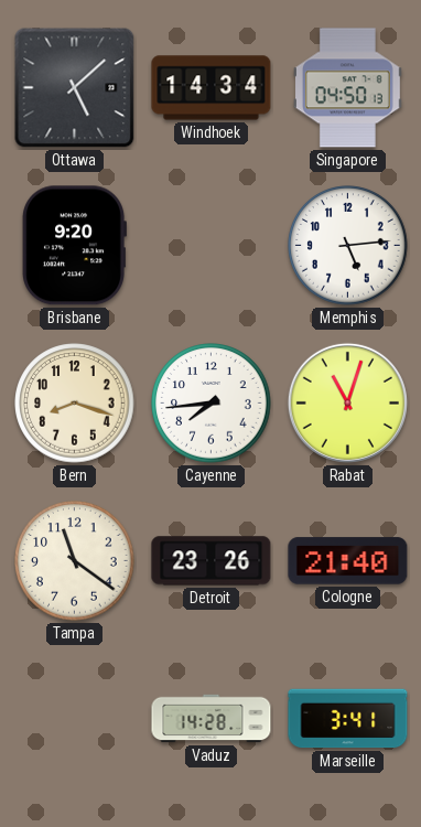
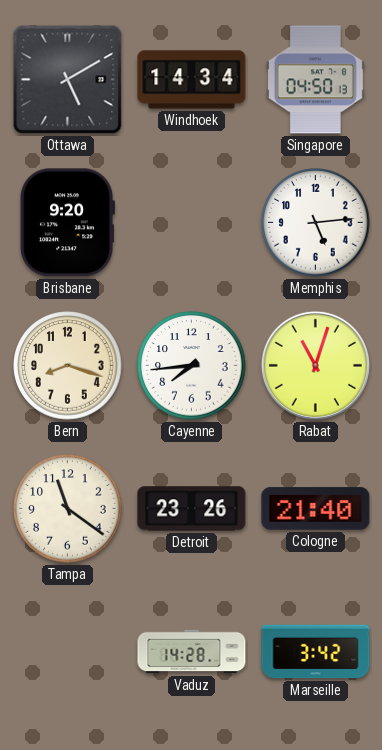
Ottawa: 5:08 -> 5:10 (68, 80)
Marseille: 3:41 -> 3:42 (316, 652)
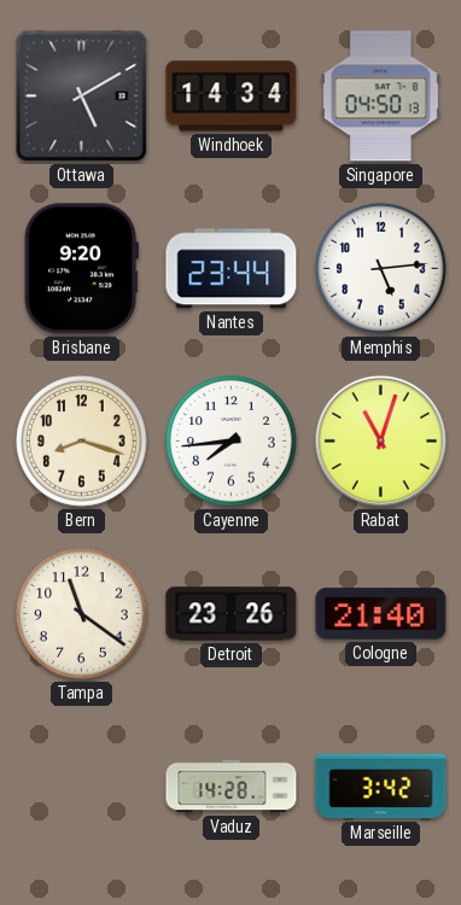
Nantes: none -> 23:44 (232, 269)
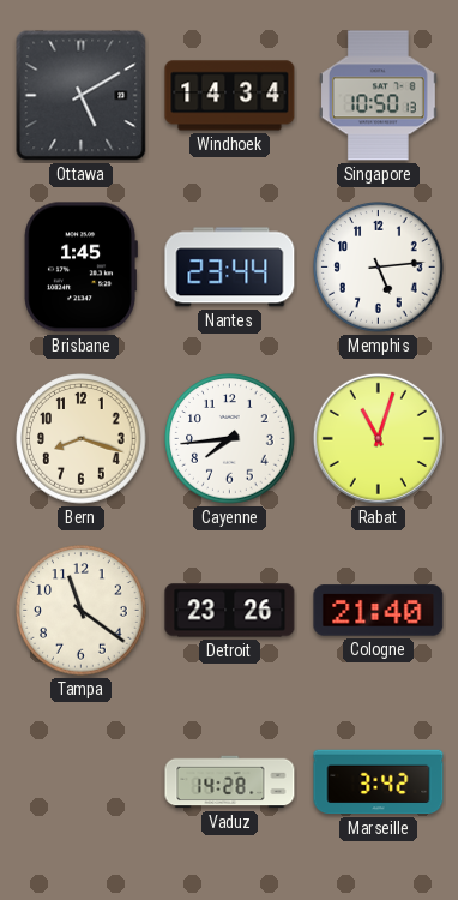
Singapore: 04:50 -> 10:50 (378, 96)
Brisbane: 9:20 -> 1:45 (80, 268)
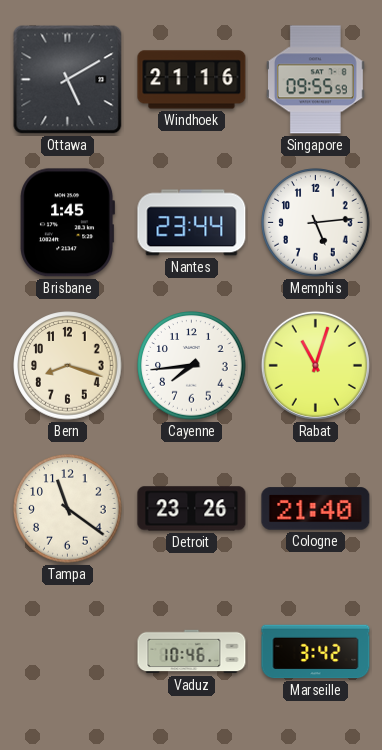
Windhoek: 14:34 -> 21:16 (192, 80)
Singapore: 10:50 -> 09:55 (315, 80)
Vaduz: 14:28 -> 10:46 (192, 652)
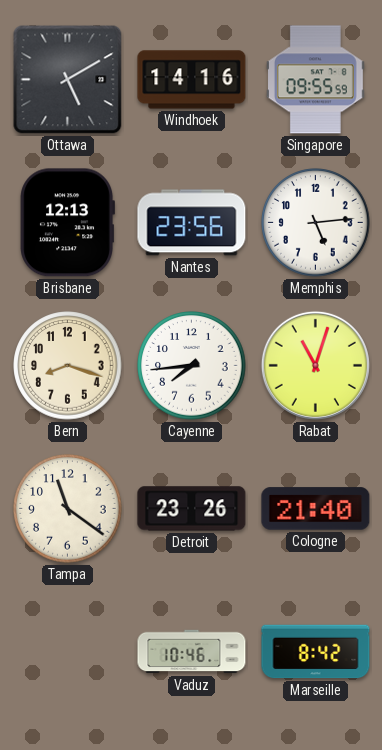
Windhoek: 21:16 -> 14:16 (192, 80)
Brisbane: 1:45 -> 12:13 (67, 223)
Nantes: 23:44 -> 23:56 (192, 223)
Marseille: 3:42 -> 8:42 (316, 652)
